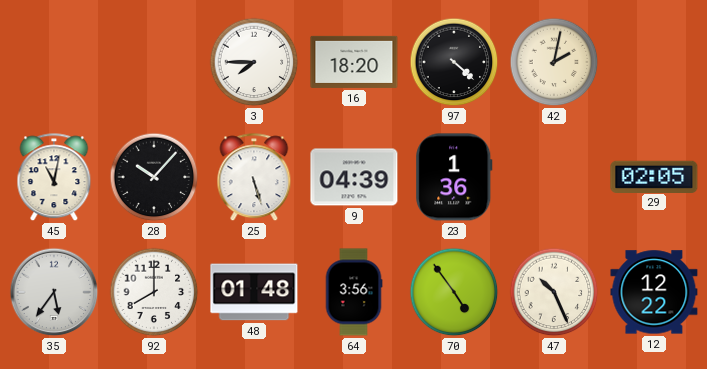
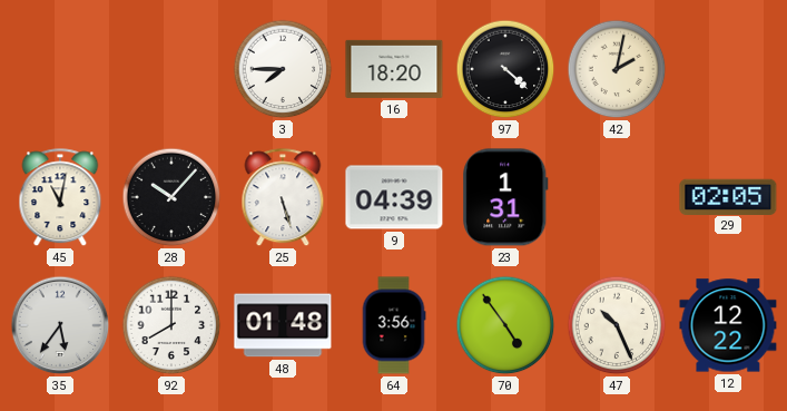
23: 1:36 -> 1:31 (505, 197)
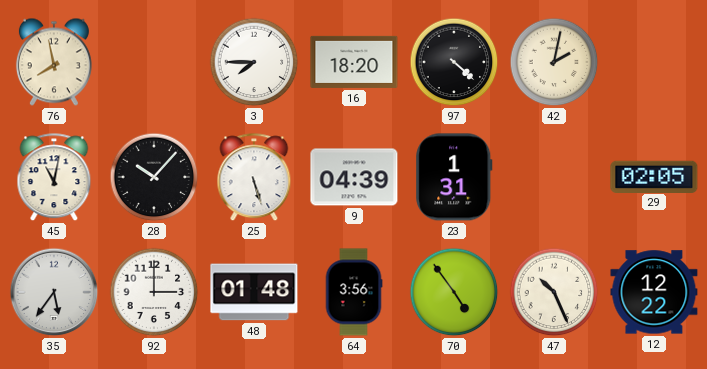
76: none -> 7:58 (54, 62)
92: 8:00 -> 3:00 (154, 292)
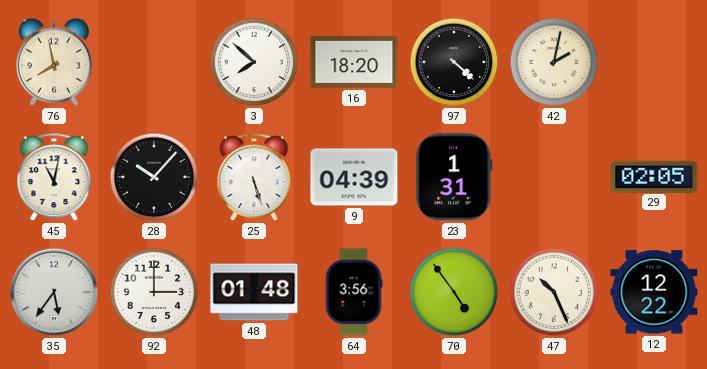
3: 7:45 -> 7:52 (254, 62)
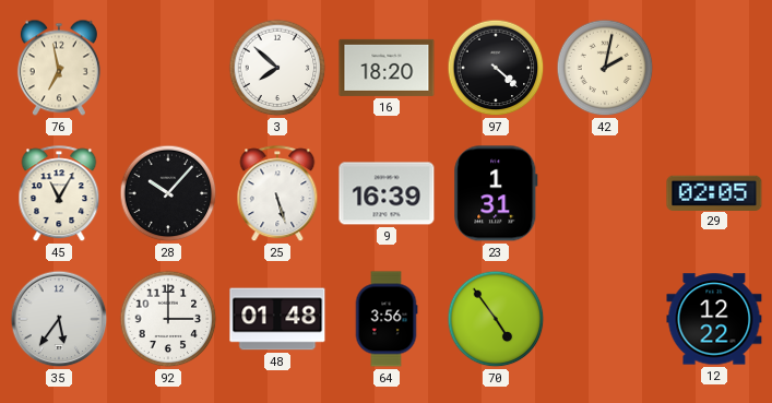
76: 7:58 -> 6:58 (59, 68)
45: 11:02 -> 11:05 (59, 194)
9: 04:39 -> 16:39 (387, 193)
47: 10:26 -> none (554, 292)
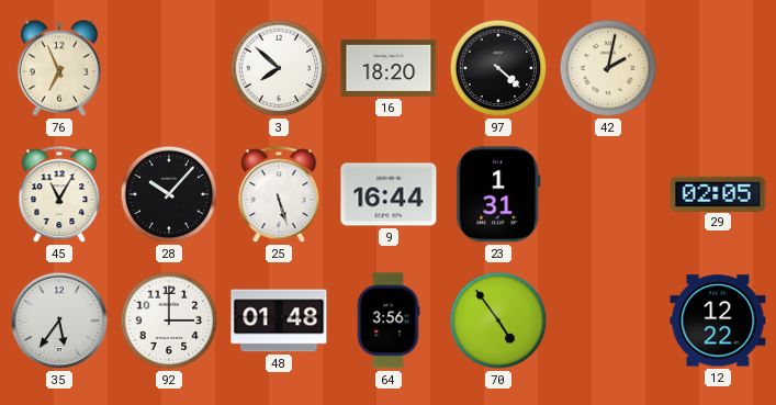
76: 6:58 -> 6:56 (59, 68)
9: 16:39 -> 16:44 (389, 194)
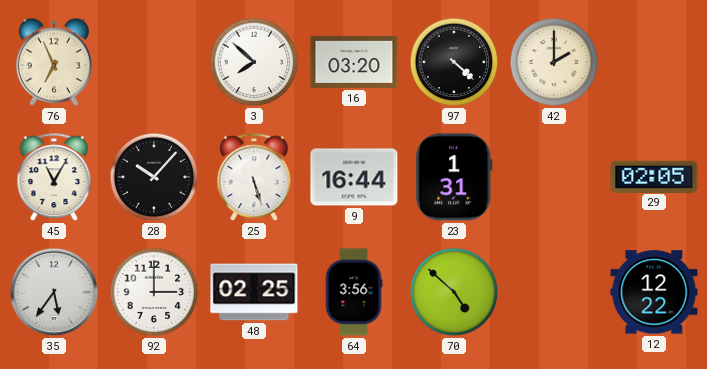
16: 18:20 -> 03:20 (354, 62)
42: 2:02 -> 2:00 (554, 62)
48: 01:48 -> 02:25 (254, 292)
70: 4:54 -> 4:52 (454, 292)
